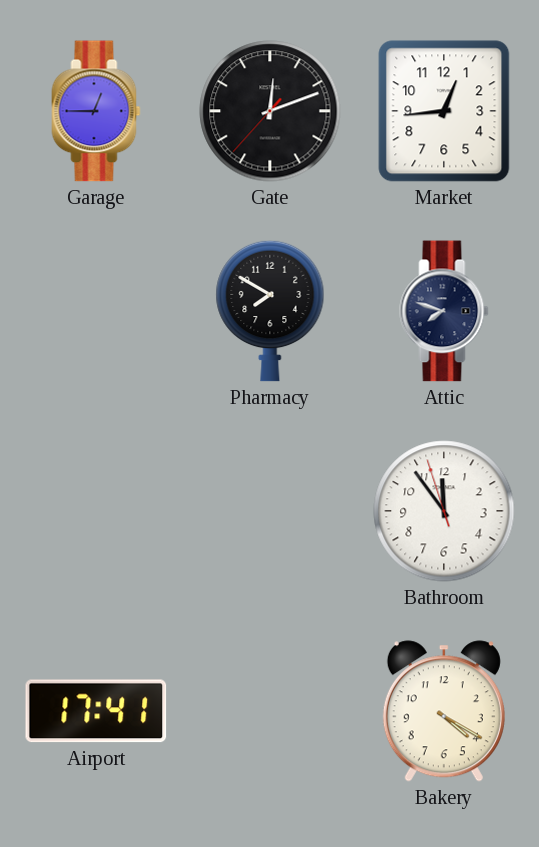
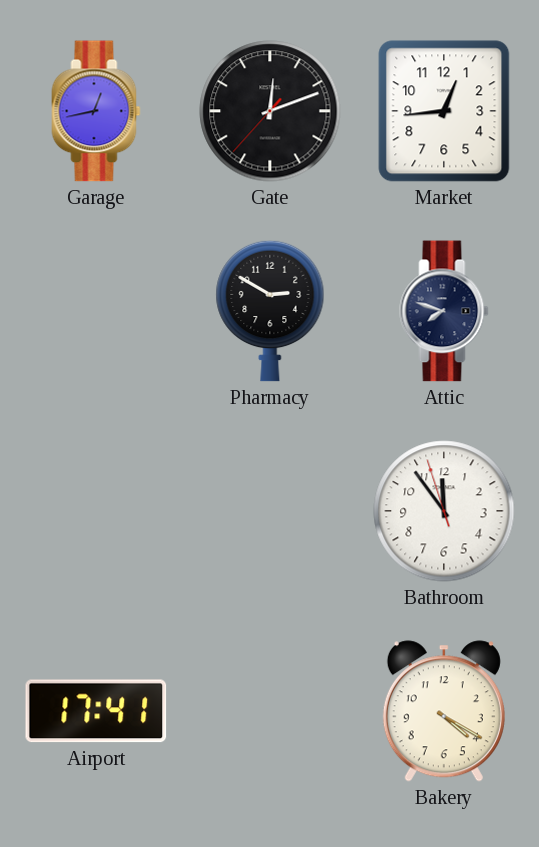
Garage: 12:45 -> 12:43 (96, 111)
Pharmacy: 7:50 -> 2:50 (270, 311)
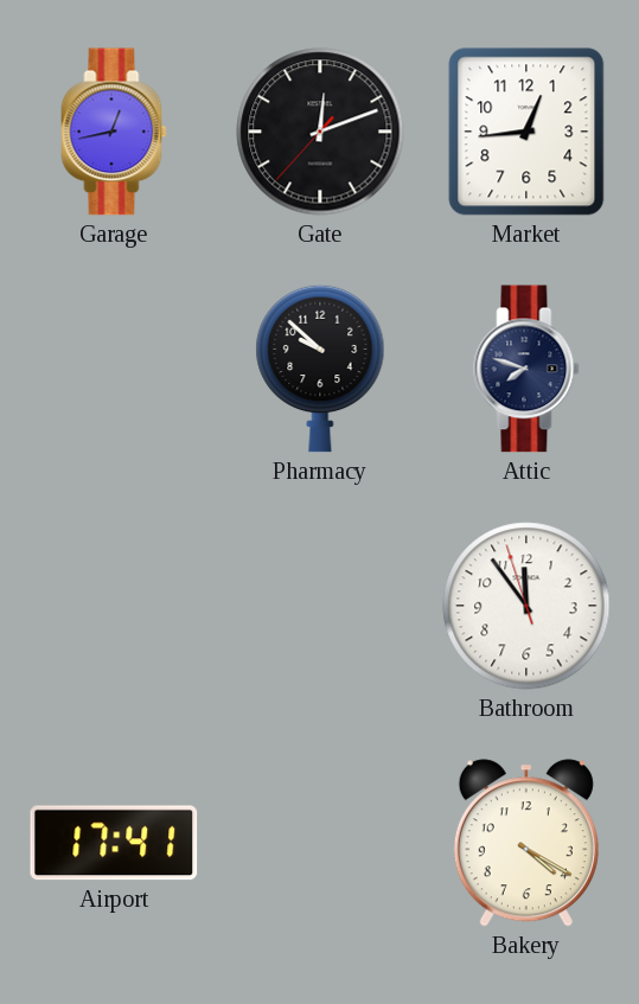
Pharmacy: 2:50 -> 9:52 (320, 369)
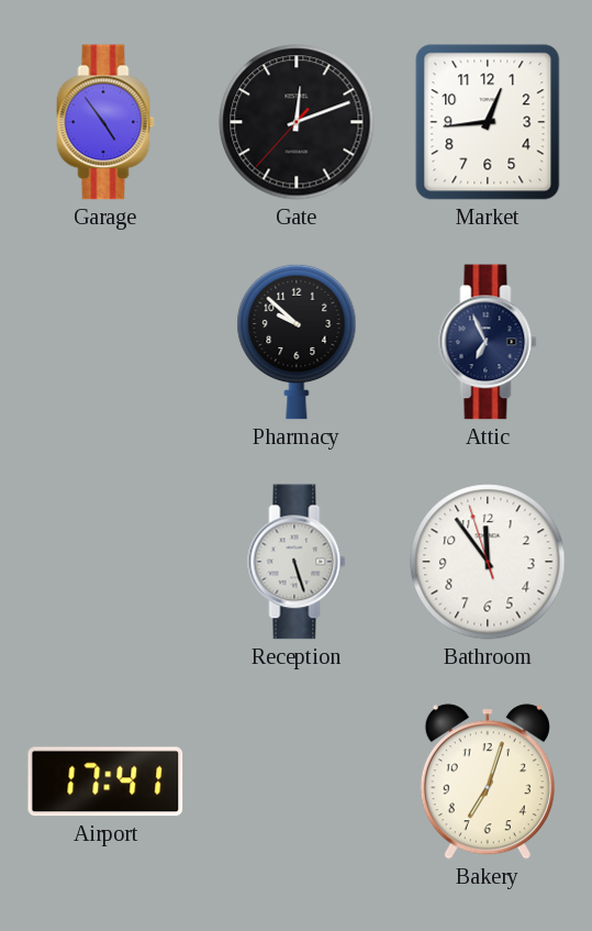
Garage: 12:43 -> 4:54 (105, 122)
Attic: 7:48 -> 6:56 (488, 342)
Reception: none -> 5:27 (297, 562)
Bakery: 4:20 -> 7:03 (488, 782)
